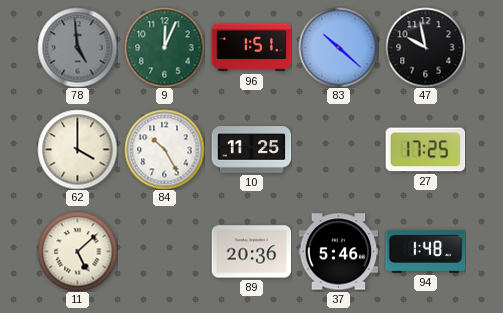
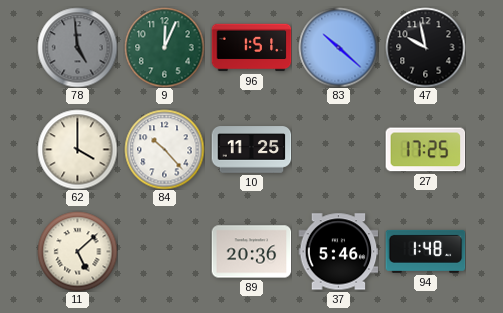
84: 10:25 -> 10:23 (164, 149)
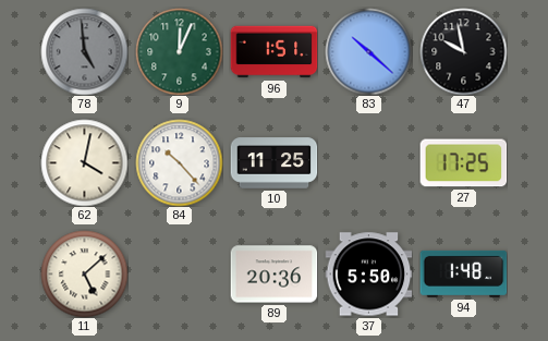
62: 4:00 -> 4:02 (84, 162)
37: 5:46 -> 5:50 (368, 275)
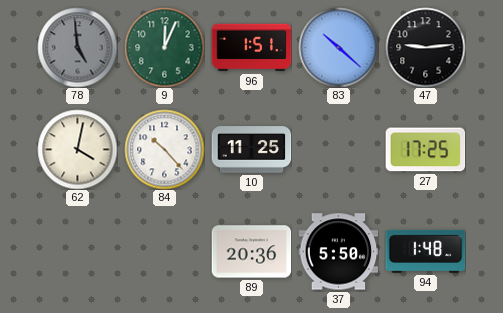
47: 9:58 -> 9:14 (425, 47)
11: 5:08 -> none (84, 273)
